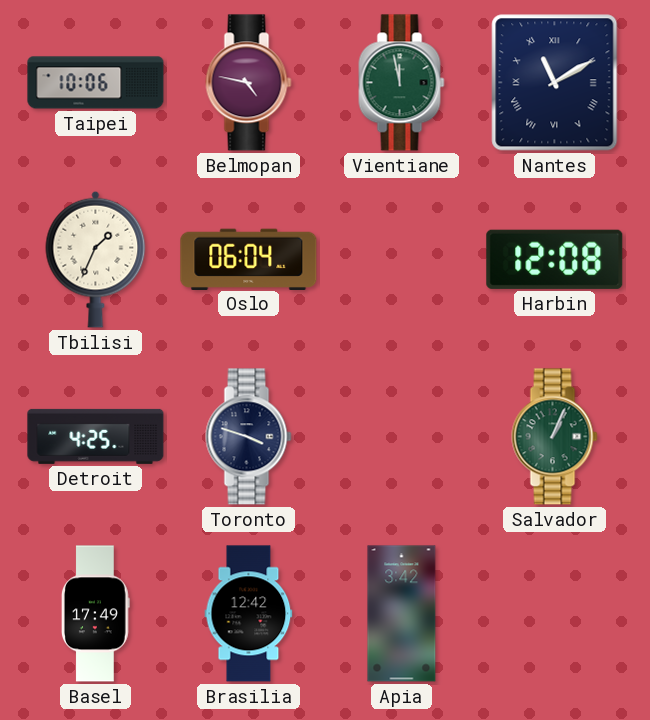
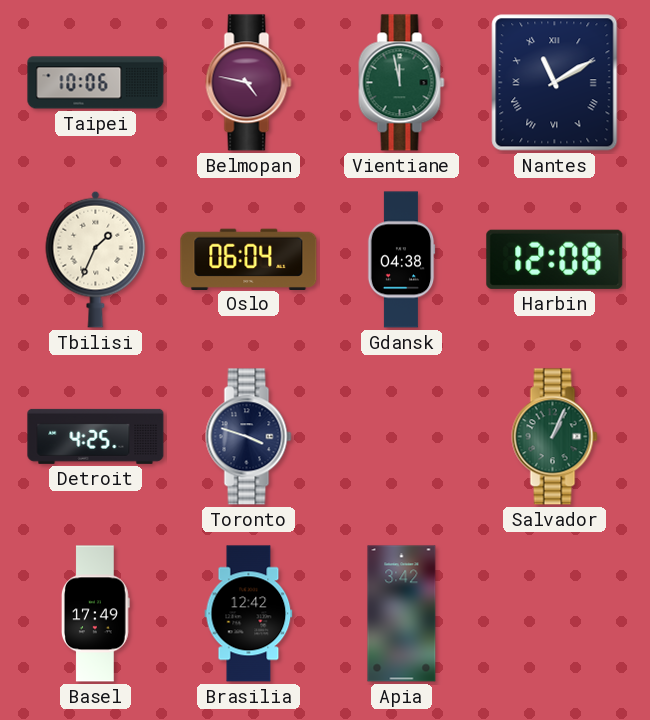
Gdansk: none -> 04:38 (401, 260)
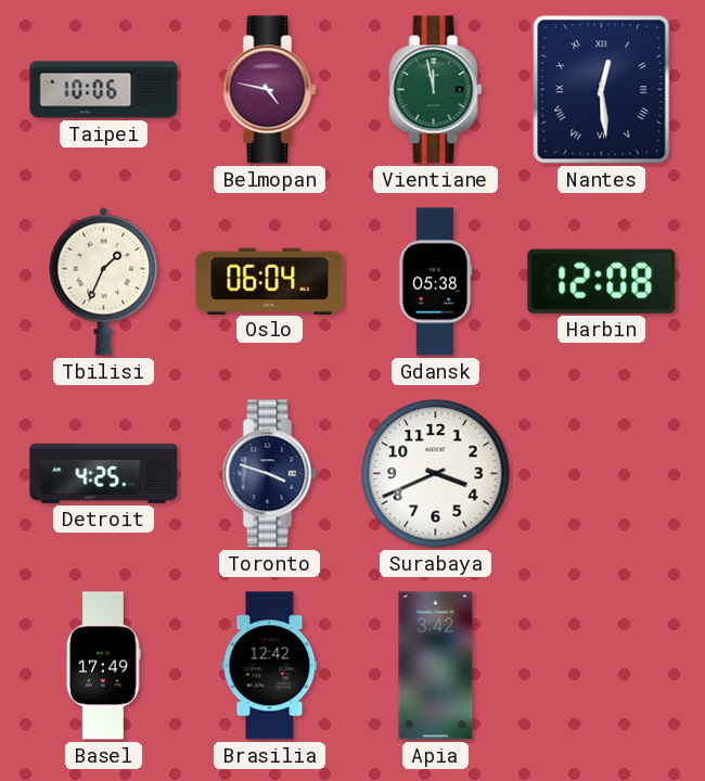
Nantes: 11:10 -> 12:29 (602, 90)
Gdansk: 04:38 -> 05:38 (435, 282)
Surabaya: none -> 3:41 (436, 474)
Salvador: 1:04 -> none (555, 437)
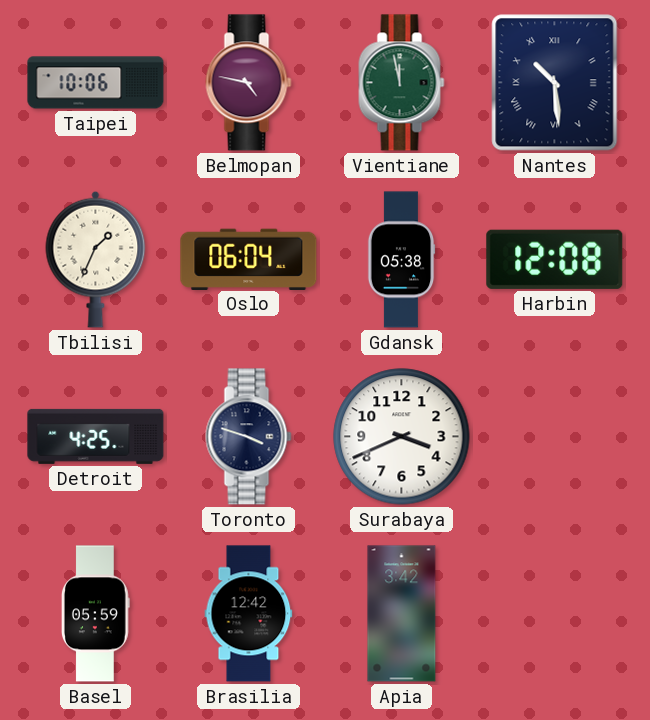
Nantes: 12:29 -> 10:29 (555, 83)
Basel: 17:49 -> 05:59 (95, 614)
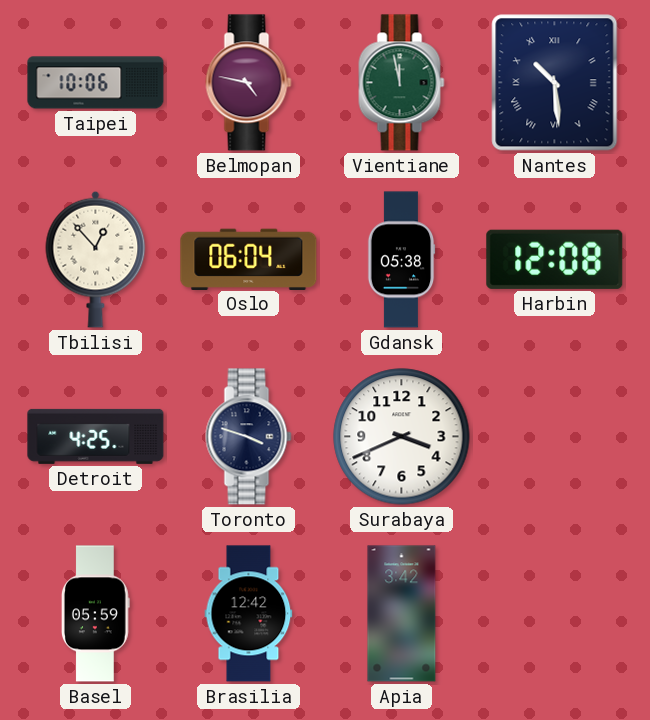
Tbilisi: 1:34 -> 12:53 (96, 259)
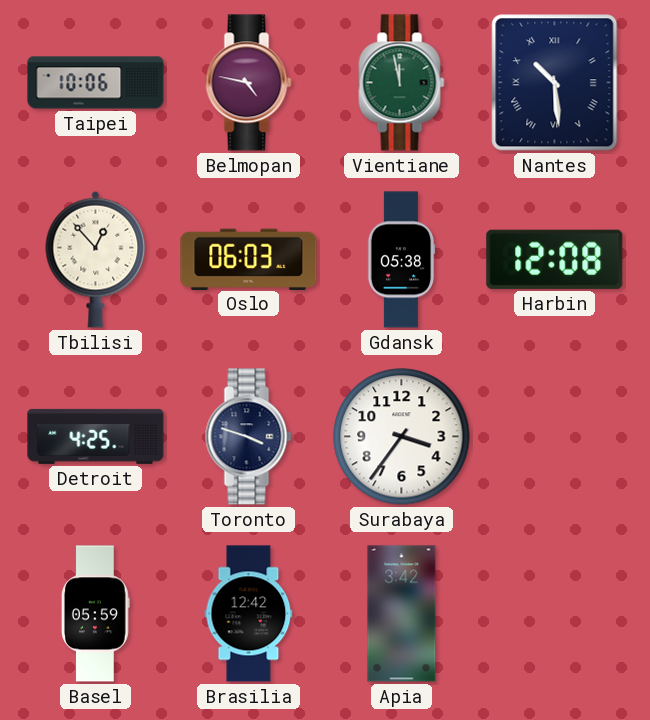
Oslo: 06:04 -> 06:03 (249, 259)
Surabaya: 3:41 -> 3:36 (402, 437)
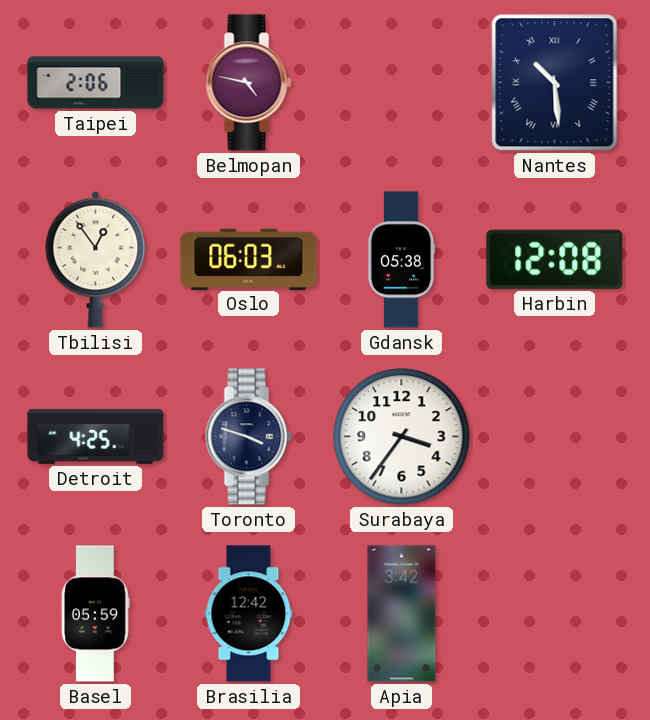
Taipei: 10:06 -> 2:06 (96, 83)
Vientiane: 11:58 -> none (402, 83)
Tbilisi: 12:53 -> 12:54 (96, 259)
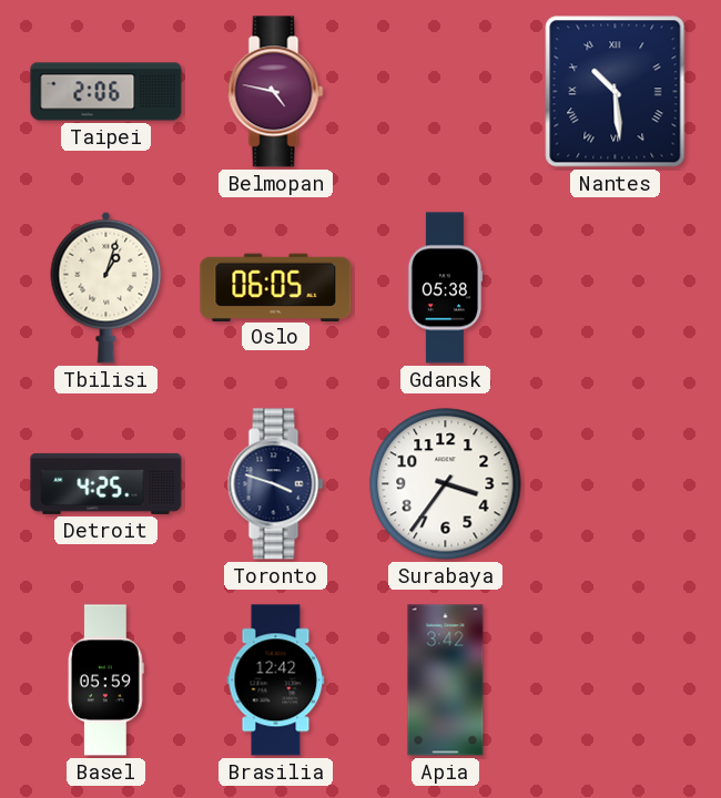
Tbilisi: 12:54 -> 1:03 (106, 287)
Oslo: 06:03 -> 06:05 (276, 287)
Harbin: 12:08 -> none (555, 259)
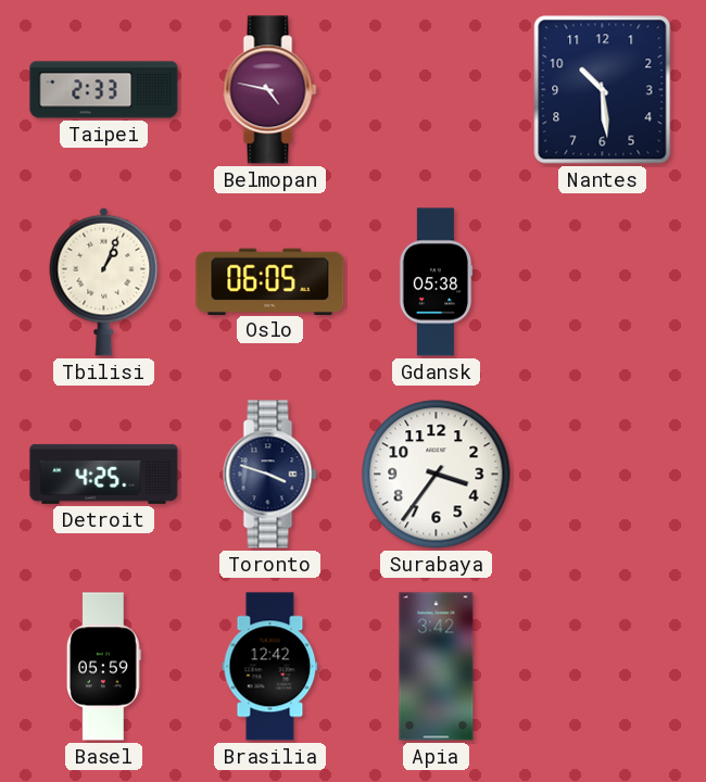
Taipei: 2:06 -> 2:33 (104, 90)
Nantes numerals: Roman -> Arabic (603, 90)
Tbilisi: 1:03 -> 1:04 (104, 281)
